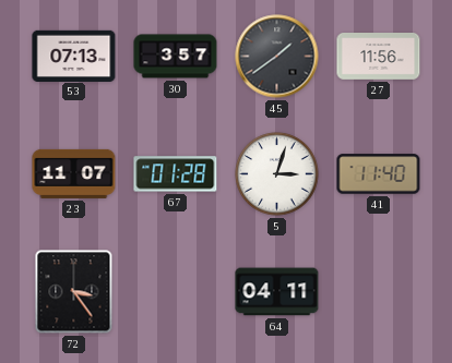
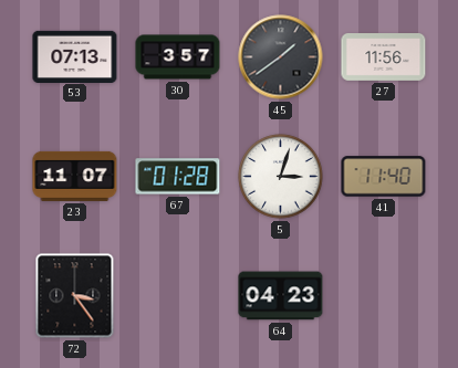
64: 04:11 -> 04:23 (281, 296)
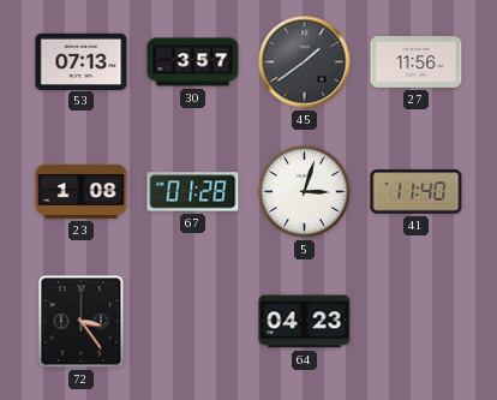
23: 11:07 -> 1:08 (82, 191)
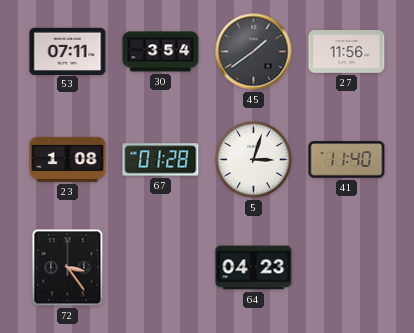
53: 07:13 -> 07:11 (68, 51)
30: 3:57 -> 3:54 (161, 52)
